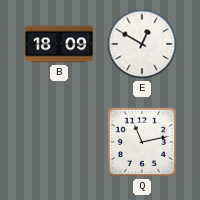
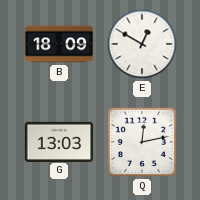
G: none -> 13:03 (59, 141)
Q: 11:13 -> 12:13 (142, 142)
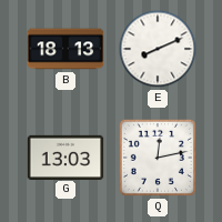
B: 18:09 -> 18:13 (65, 49)
E: 12:50 -> 8:11 (158, 49)
